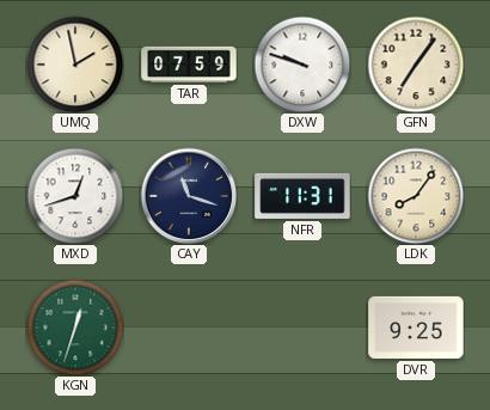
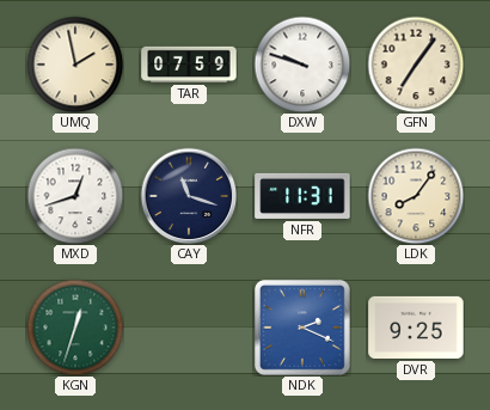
NDK: none -> 2:19 (302, 328)
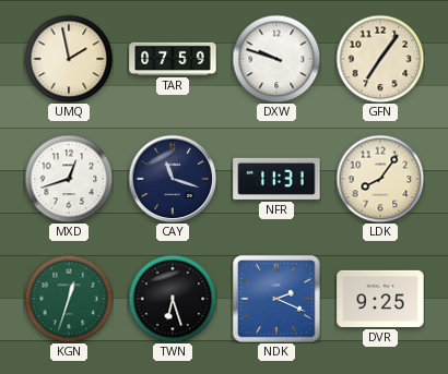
TWN: none -> 6:27 (173, 299)
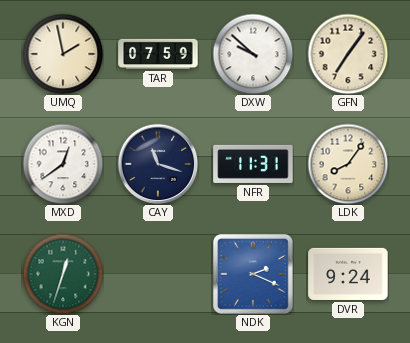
DXW: 9:48 -> 9:52 (253, 54)
MXD: 12:42 -> 12:39 (63, 164)
TWN: 6:27 -> none (173, 299)
DVR: 9:25 -> 9:24 (348, 274)
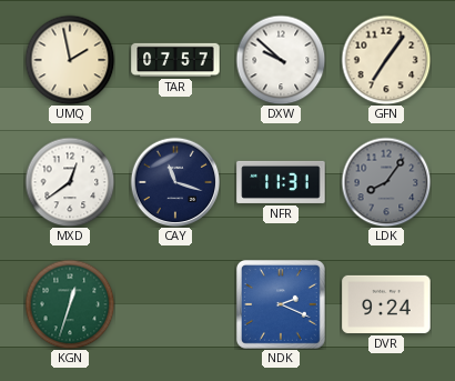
TAR: 07:59 -> 07:57 (175, 60)
LDK dial: cream -> grey (386, 182)
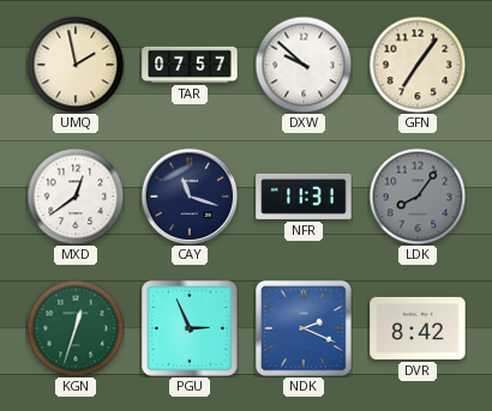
PGU: none -> 2:56 (190, 328)
DVR: 9:24 -> 8:42 (418, 328)
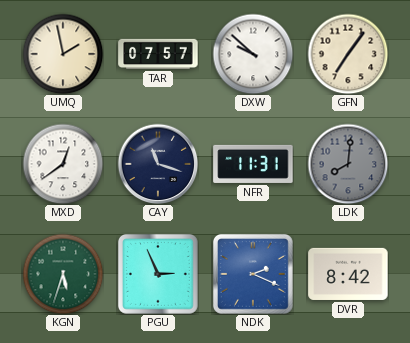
LDK: 8:06 -> 8:01 (348, 164)
KGN: 12:33 -> 5:33 (63, 274)
